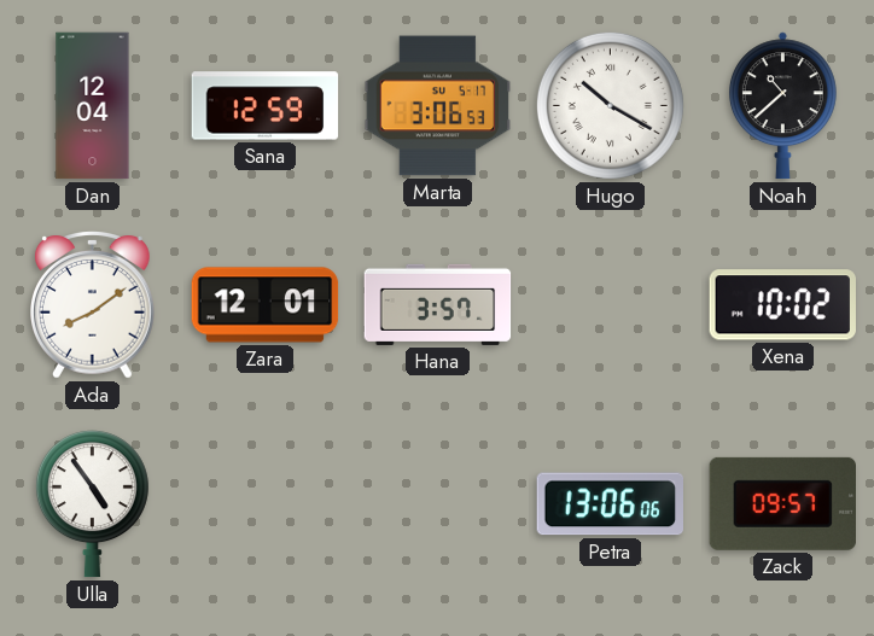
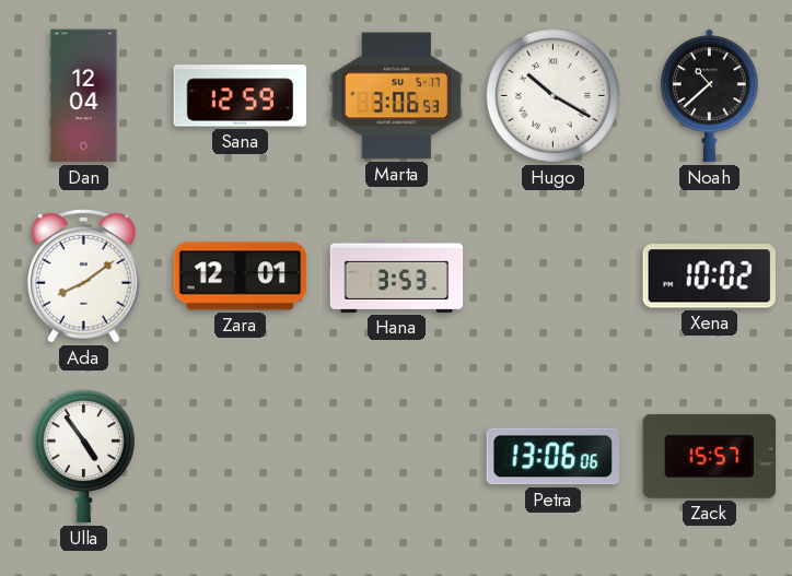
Hana: 3:57 -> 3:53 (397, 275)
Zack: 09:57 -> 15:57 (709, 456)
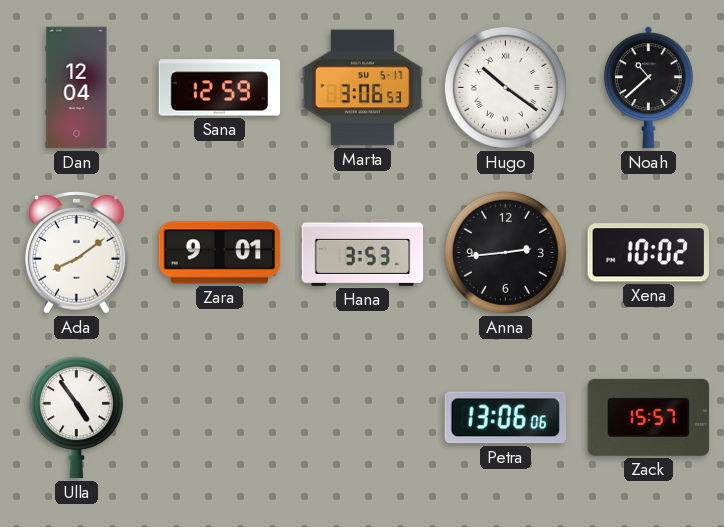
Hugo: 10:20 -> 10:21 (505, 87)
Zara: 12:01 -> 9:01 (220, 253)
Anna: none -> 2:44 (505, 252)
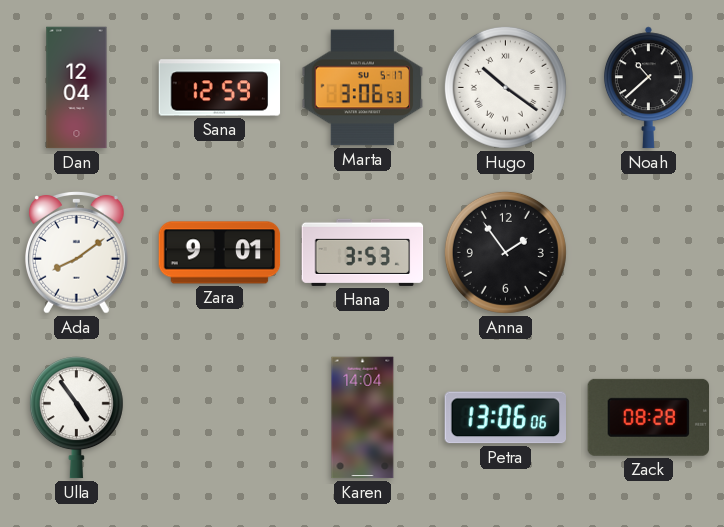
Anna: 2:44 -> 1:54 (505, 252)
Xena: 10:02 -> none (648, 253)
Karen: none -> 14:04 (363, 418)
Zack: 15:57 -> 08:28 (648, 417)
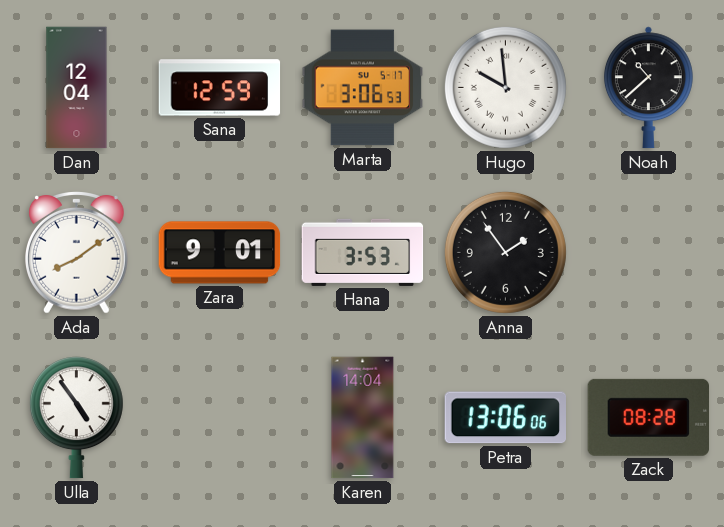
Hugo: 10:21 -> 9:59 (505, 87)
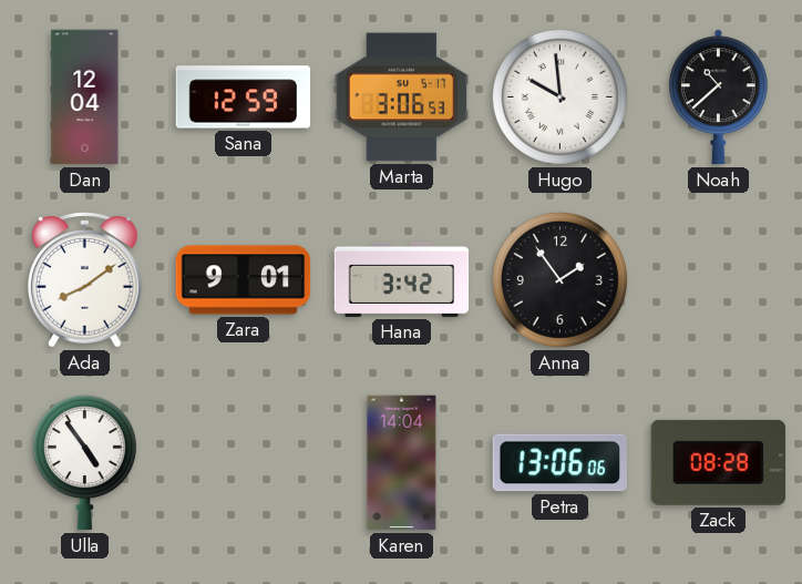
Hana: 3:53 -> 3:42 (402, 279)
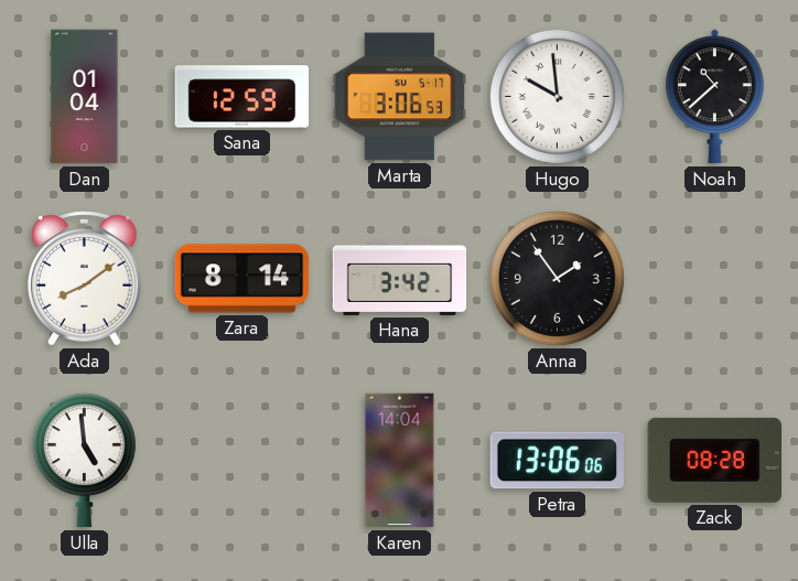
Dan: 12:04 -> 01:04 (85, 97)
Zara: 9:01 -> 8:14 (242, 279)
Ulla: 4:54 -> 4:59 (84, 461)
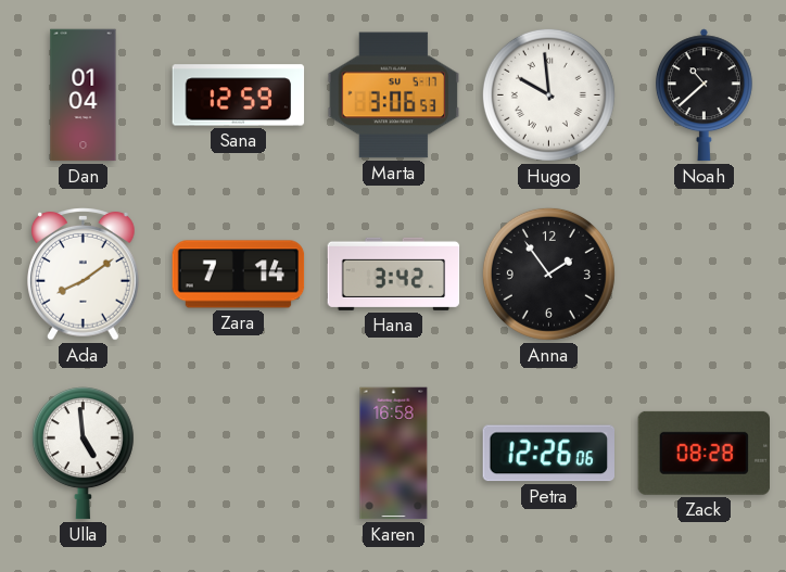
Zara: 8:14 -> 7:14 (239, 275)
Karen: 14:04 -> 16:58 (394, 454)
Petra: 13:06 -> 12:26 (548, 454)
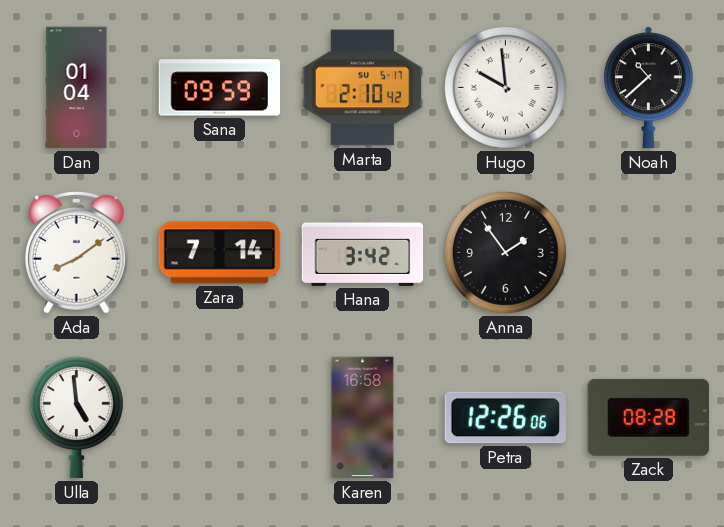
Sana: 12:59 -> 09:59 (220, 88)
Marta: 3:06 -> 2:10 (363, 88)
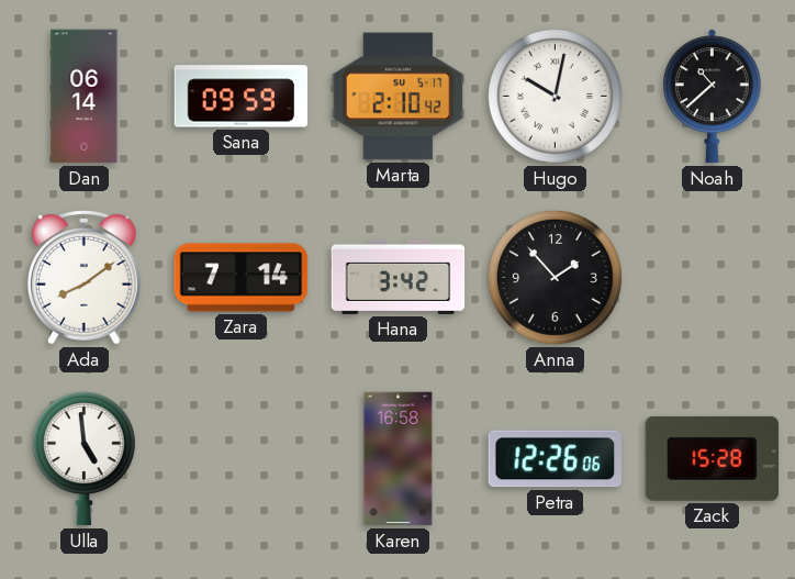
Dan: 01:04 -> 06:14 (85, 97)
Hugo: 9:59 -> 10:02 (555, 96)
Anna: 1:54 -> 1:53 (555, 277)
Zack: 08:28 -> 15:28 (712, 458)
